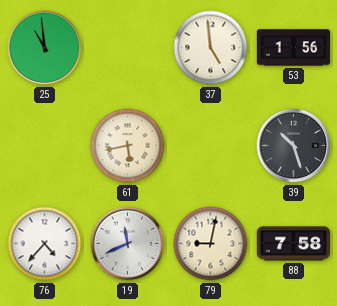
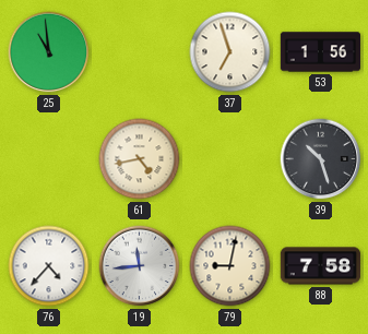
37: 4:59 -> 6:57 (230, 52)
61: 5:43 -> 4:43 (140, 159)
19: 11:41 -> 11:44 (140, 266)
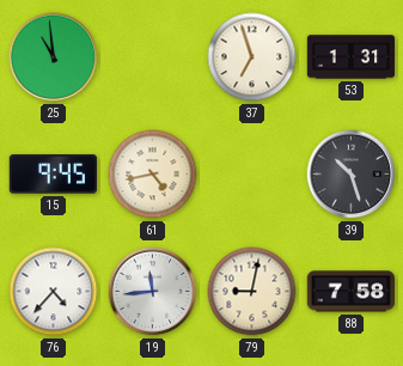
53: 1:56 -> 1:31 (352, 57)
15: none -> 9:45 (53, 175)
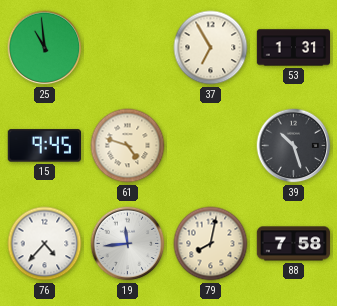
37: 6:57 -> 6:55 (211, 48)
61: 4:43 -> 4:48 (128, 146)
79: 9:02 -> 8:02 (211, 244)
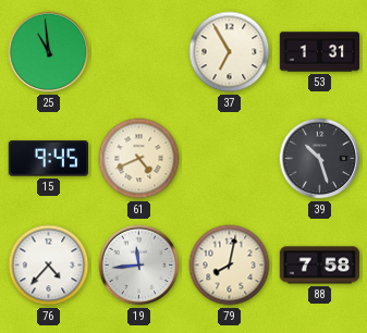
61: 4:48 -> 4:41 (139, 159)
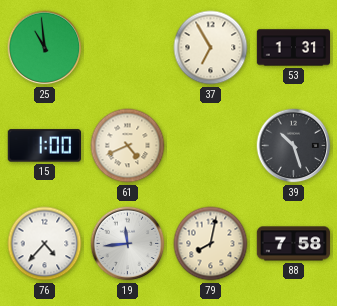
15: 9:45 -> 1:00 (44, 146)
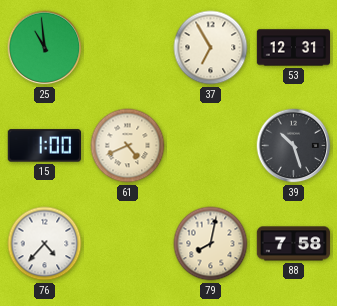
53: 1:31 -> 12:31 (294, 48)
19: 11:44 -> none (128, 244)
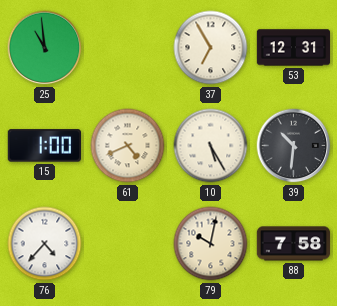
10: none -> 5:25 (211, 146)
39: 10:27 -> 10:31 (294, 146)
79: 8:02 -> 10:02 (211, 244)
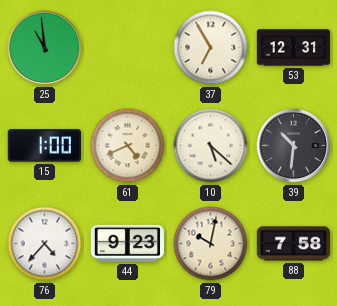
10: 5:25 -> 5:22 (211, 146)
44: none -> 9:23 (128, 243)
